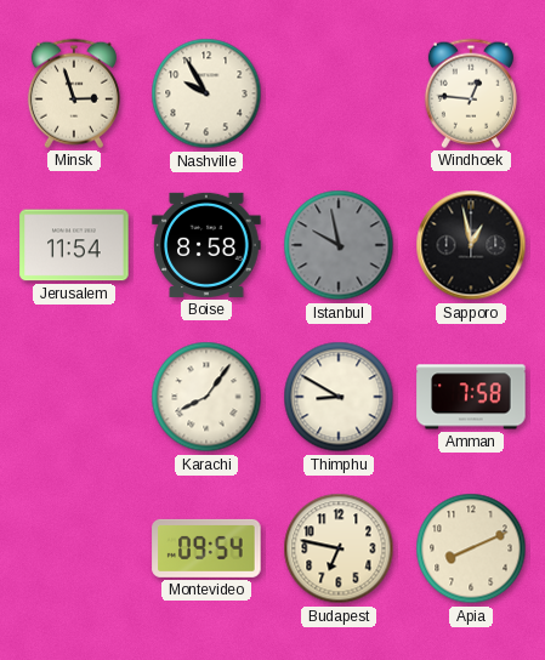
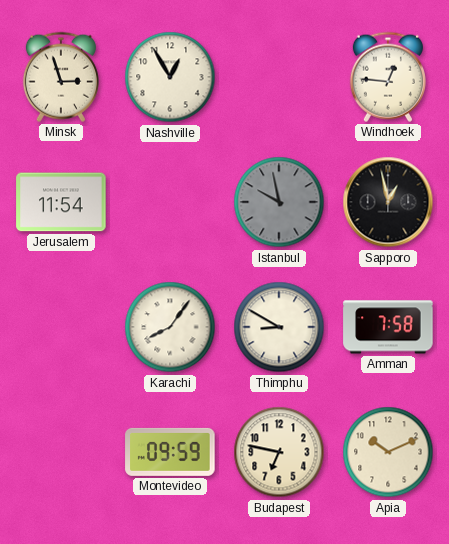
Nashville: 9:55 -> 12:55 (170, 77)
Boise: 8:58 -> none (206, 245)
Montevideo: 09:54 -> 09:59 (170, 452)
Apia: 8:11 -> 10:11 (388, 452)
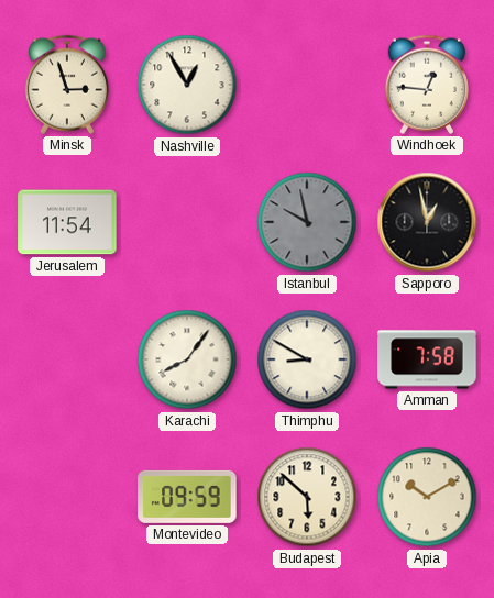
Budapest: 6:47 -> 5:52 (307, 497)
Apia: 10:11 -> 10:10 (427, 497)
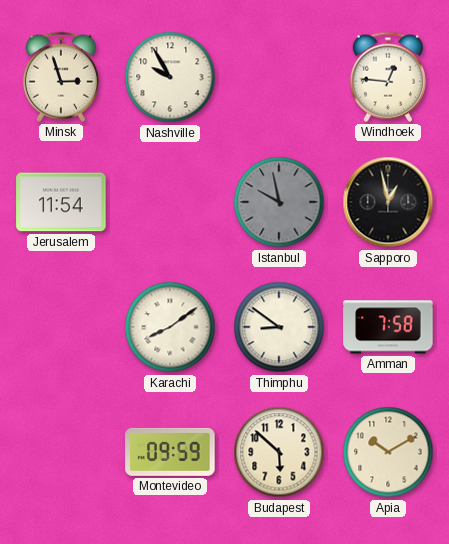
Nashville: 12:55 -> 9:55 (170, 77)
Karachi: 8:06 -> 8:09 (170, 327)
Thimphu: 8:50 -> 8:51 (279, 327)
